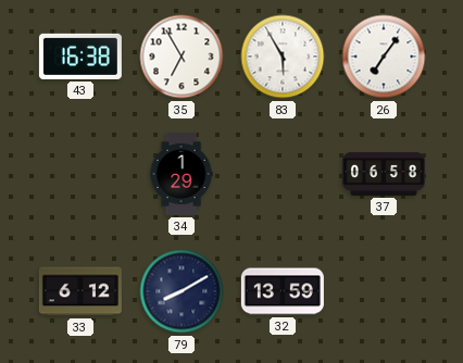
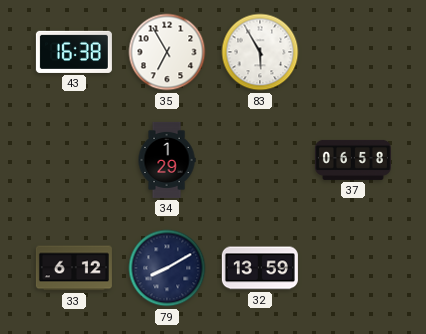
26: 7:06 -> none (384, 57)
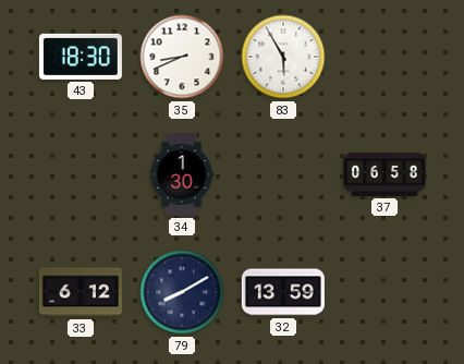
43: 16:38 -> 18:30 (81, 57)
35: 6:55 -> 8:41 (182, 57)
34: 1:29 -> 1:30 (182, 174)
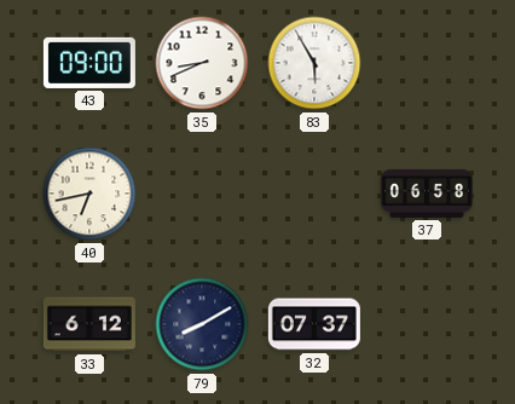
43: 18:30 -> 09:00 (89, 63)
40: none -> 6:43 (89, 194)
34: 1:30 -> none (182, 174)
32: 13:59 -> 07:37 (314, 324)
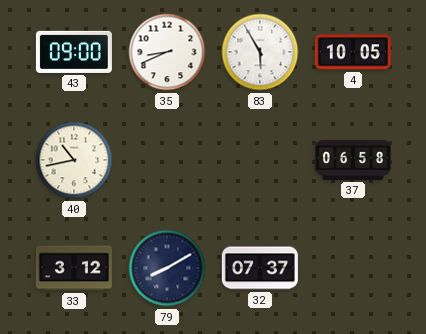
4: none -> 10:05 (353, 52)
40: 6:43 -> 10:43 (74, 160)
33: 6:12 -> 3:12 (74, 268)
